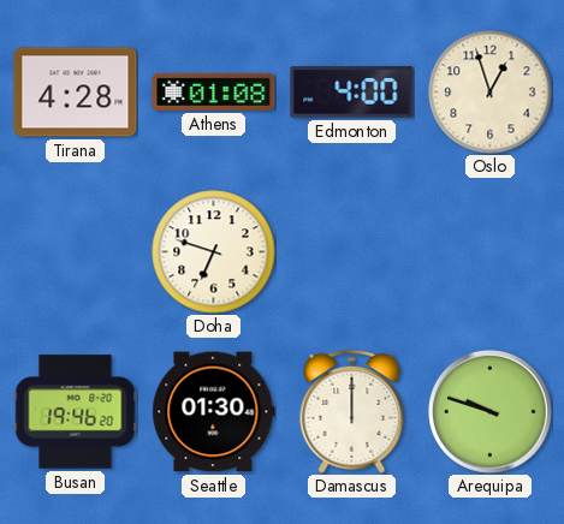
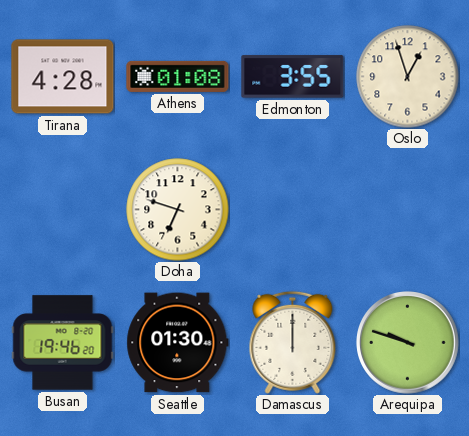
Edmonton: 4:00 -> 3:55 (293, 77)
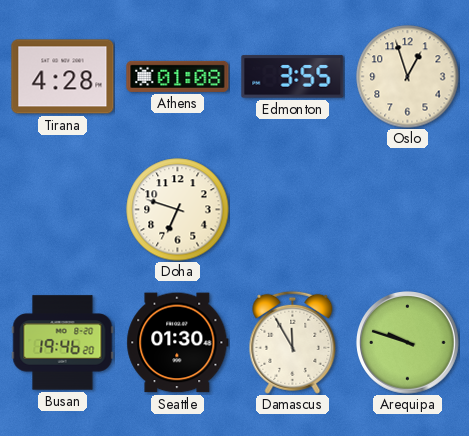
Damascus: 12:00 -> 11:55 (293, 342)
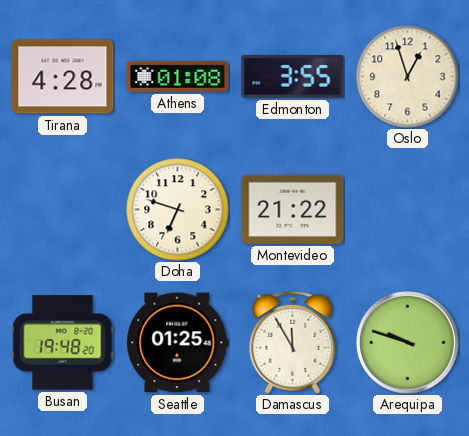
Montevideo: none -> 21:22 (293, 209)
Busan: 19:46 -> 19:48 (63, 343)
Seattle: 01:30 -> 01:25 (178, 343)
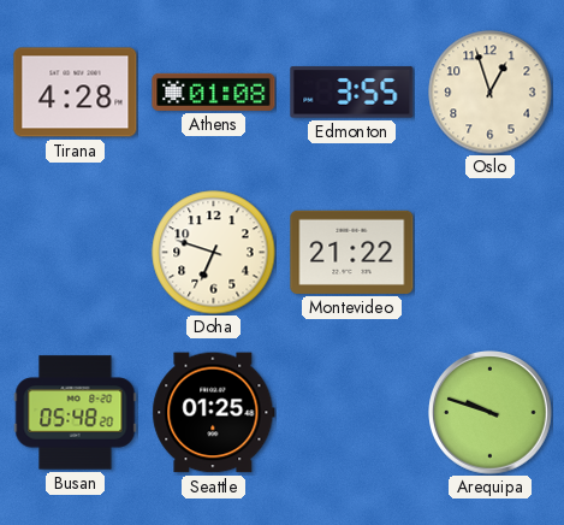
Busan: 19:48 -> 05:48 (76, 413)
Damascus: 11:55 -> none (293, 342)
